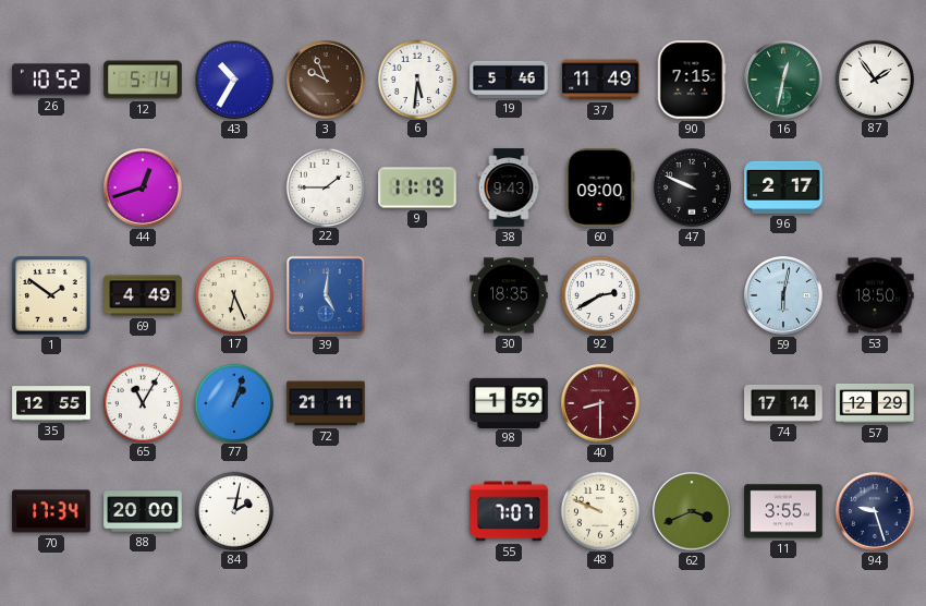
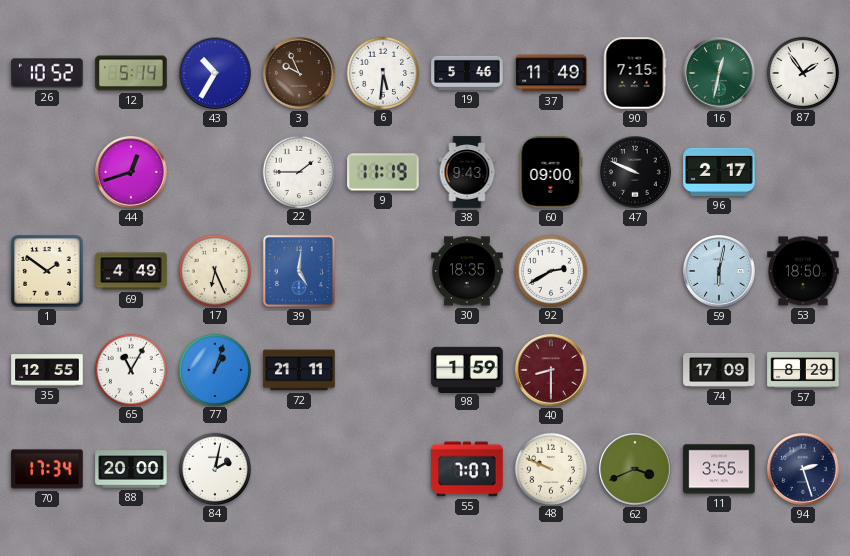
74: 17:14 -> 17:09 (719, 370)
57: 12:29 -> 8:29 (803, 370)
94: 9:27 -> 2:27 (803, 469)
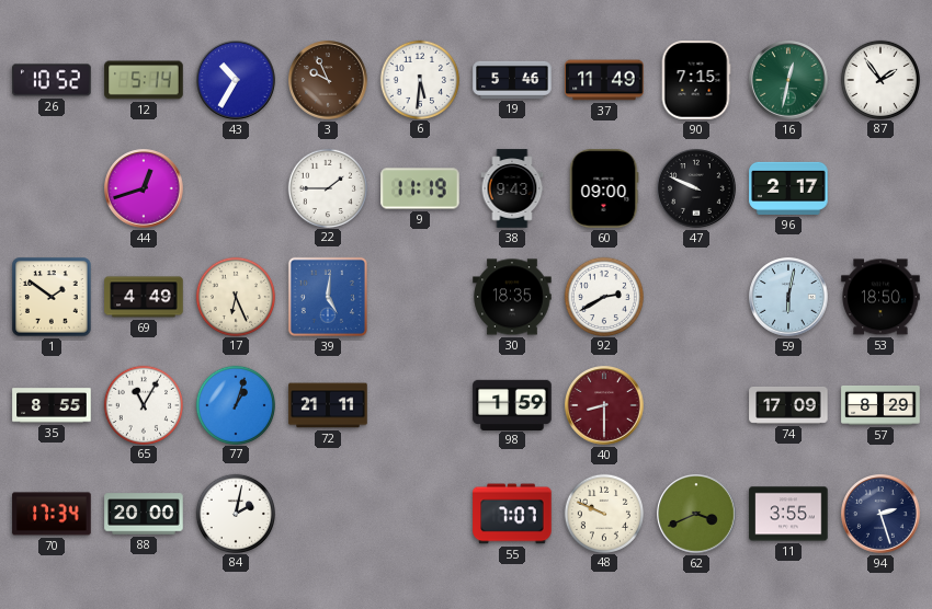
35: 12:55 -> 8:55 (52, 405)
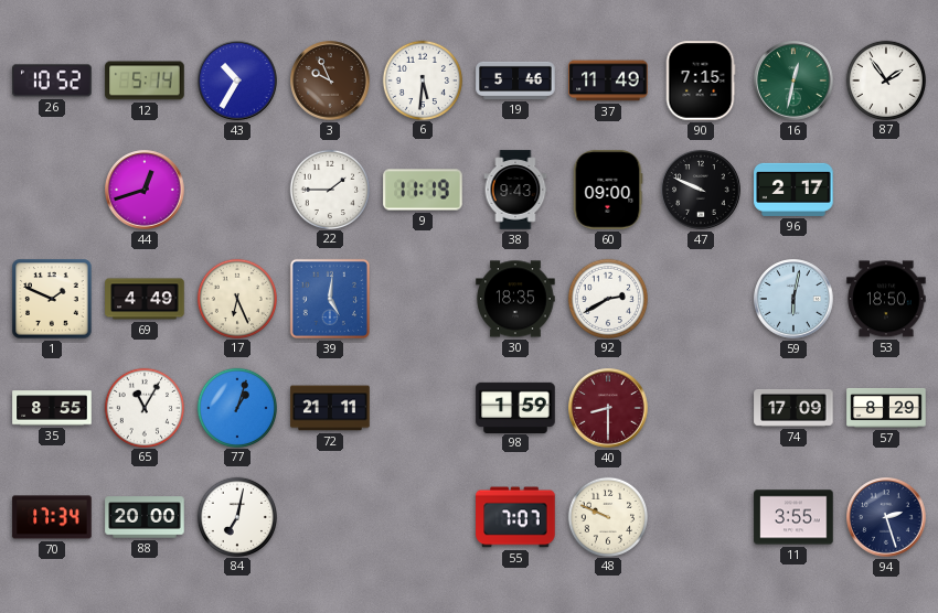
1: 1:51 -> 1:49 (52, 299)
84: 2:02 -> 7:02 (236, 516)
62: 3:41 -> none (696, 514)
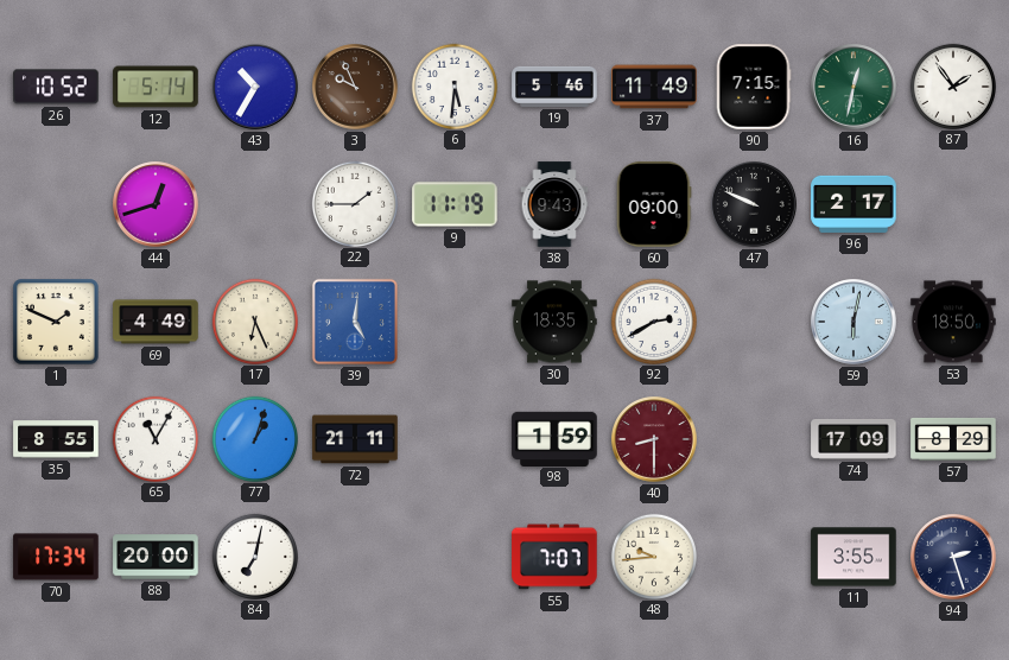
48: 9:49 -> 9:44 (653, 556)
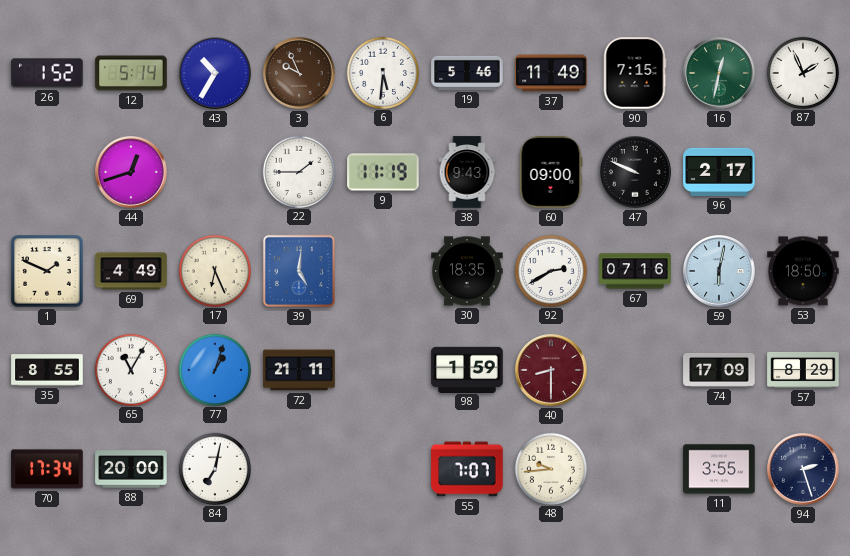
26: 10:52 -> 1:52 (47, 73)
87: 1:54 -> 1:56 (802, 72)
67: none -> 07:16 (635, 271)
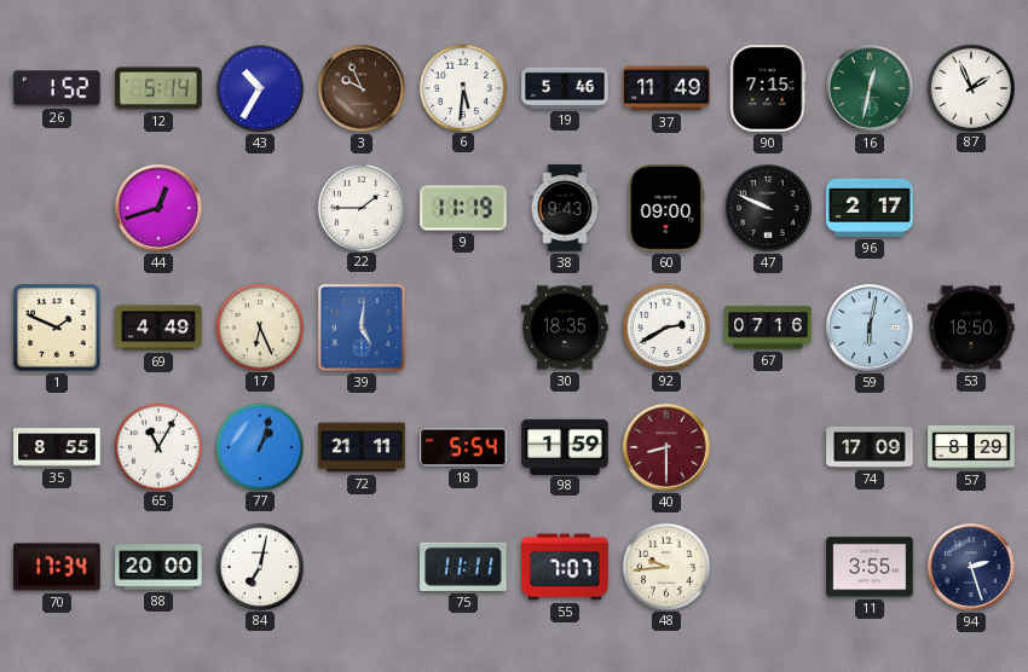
18: none -> 5:54 (463, 447)
75: none -> 11:11 (463, 567)
